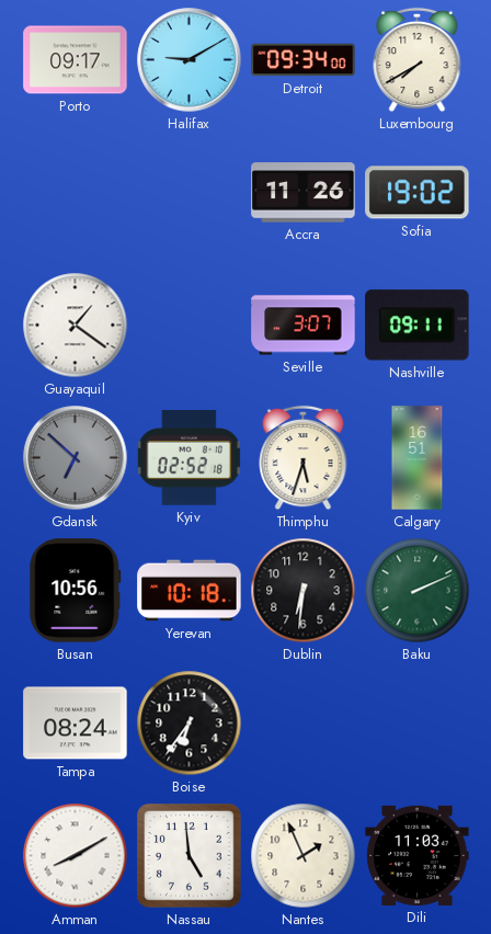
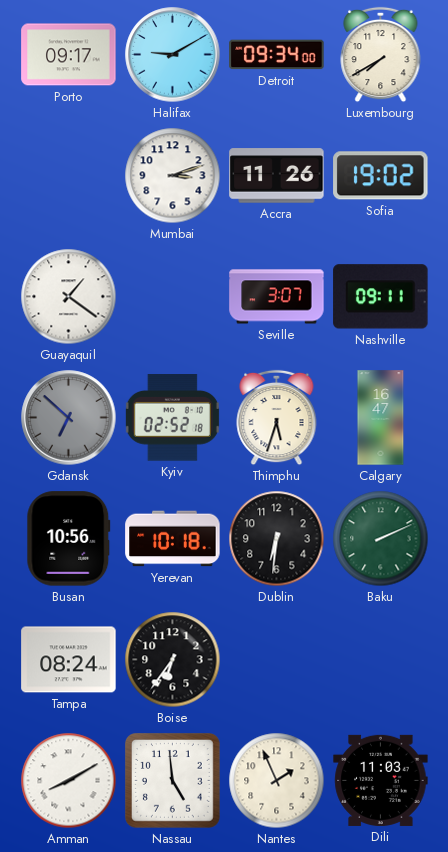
Mumbai: none -> 3:12 (173, 176)
Calgary: 16:51 -> 16:47 (381, 418)
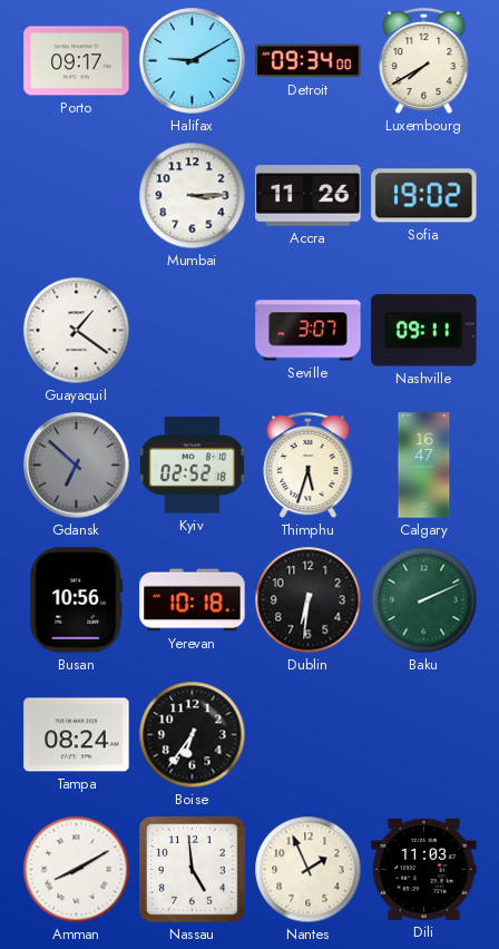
Mumbai: 3:12 -> 3:15 (193, 196)
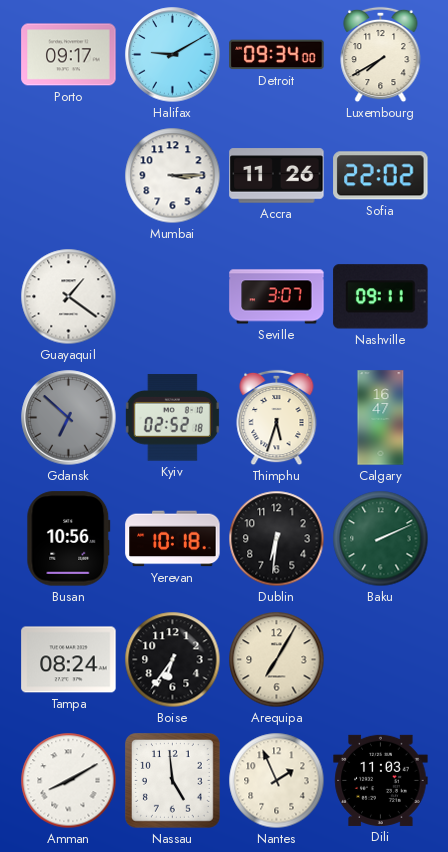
Sofia: 19:02 -> 22:02 (381, 176)
Arequipa: none -> 7:05 (277, 660)
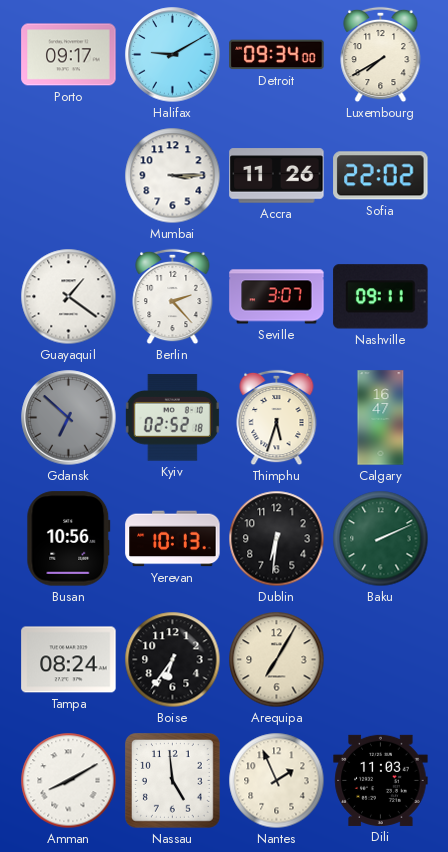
Berlin: none -> 2:23 (173, 297)
Yerevan: 10:18 -> 10:13 (173, 539)
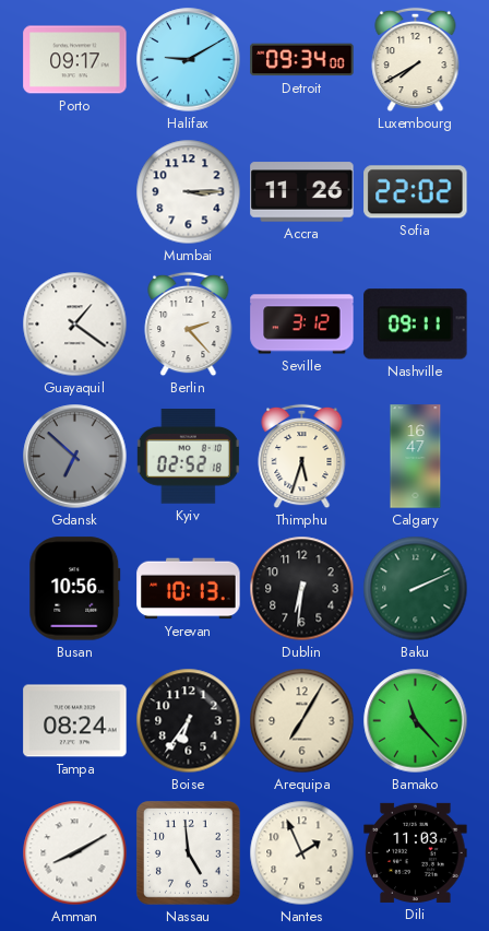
Seville: 3:07 -> 3:12 (302, 325)
Bamako: none -> 11:23 (416, 721)
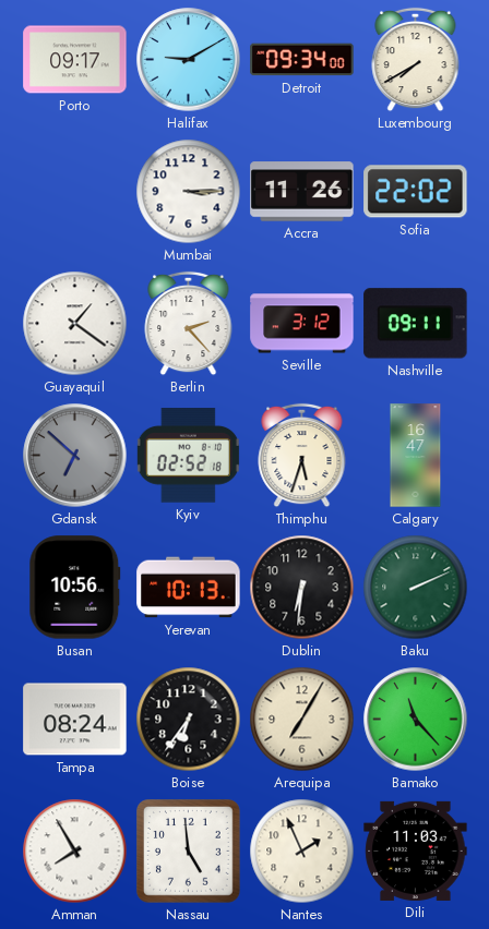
Amman: 8:10 -> 7:55 (75, 852)
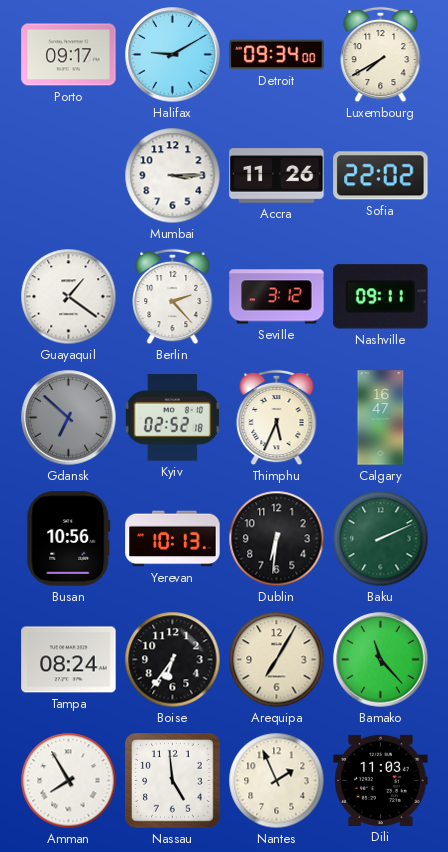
Thimphu: 5:33 -> 5:34 (277, 418)
